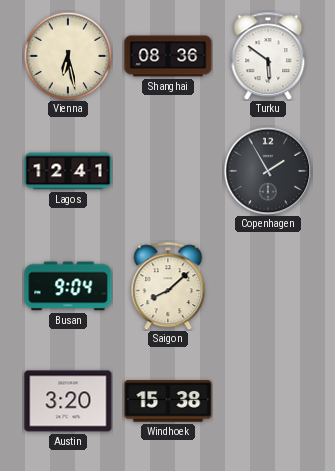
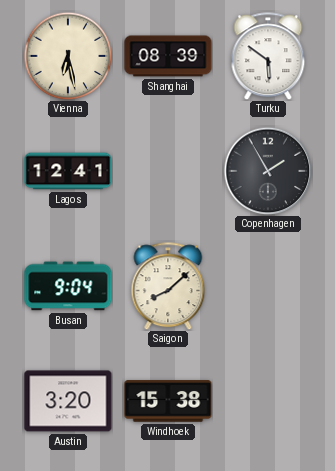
Shanghai: 08:36 -> 08:39 (168, 56)
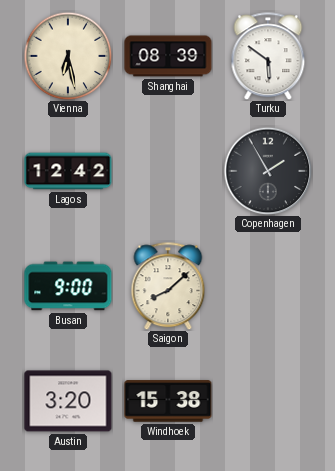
Lagos: 12:41 -> 12:42 (68, 171)
Busan: 9:04 -> 9:00 (68, 286)
